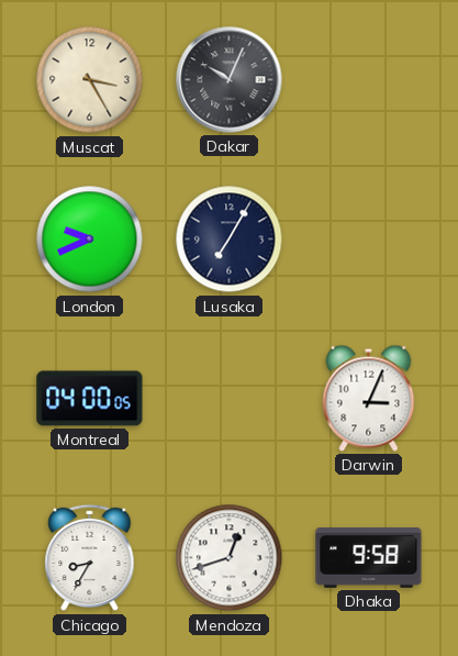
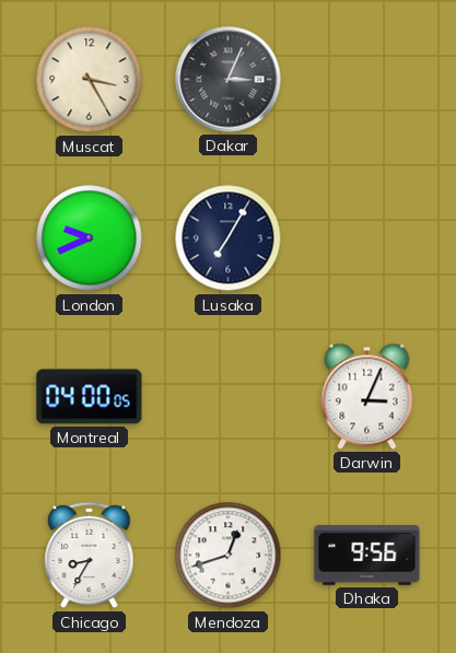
Dakar: 10:04 -> 3:04 (229, 80)
Dhaka: 9:58 -> 9:56 (367, 556)
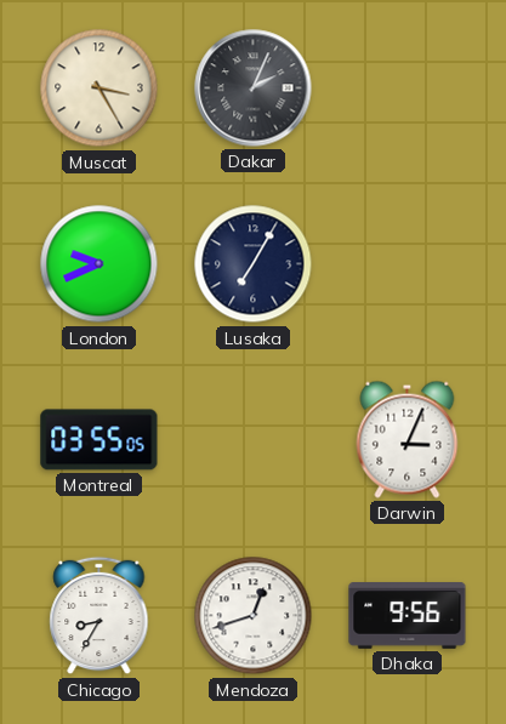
Dakar: 3:04 -> 2:04 (254, 89)
Montreal: 04:00 -> 03:55 (100, 440)
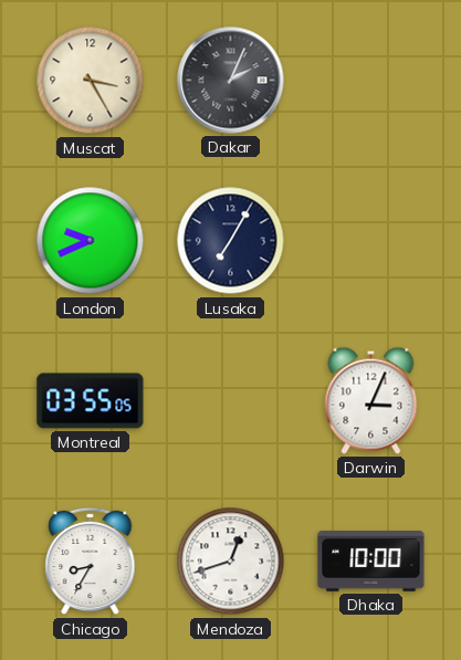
Dhaka: 9:56 -> 10:00 (371, 562)
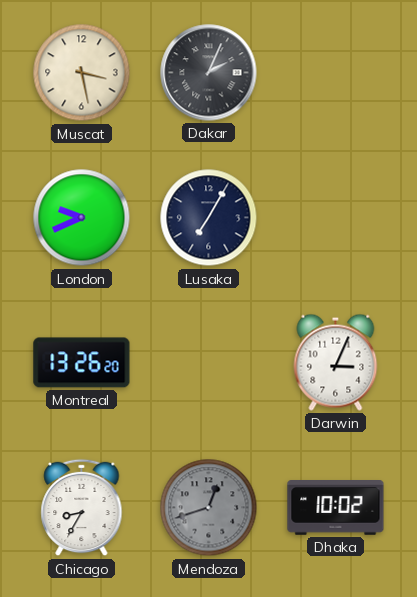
Muscat: 3:25 -> 3:28 (82, 73)
Montreal: 03:55 -> 13:26 (82, 363)
Mendoza dial: white -> grey (209, 508)
Dhaka: 10:00 -> 10:02 (336, 508)
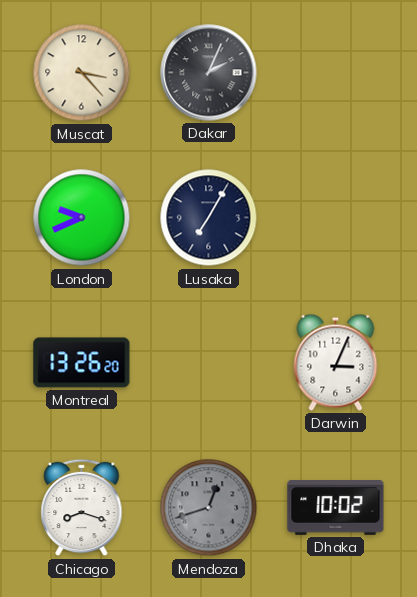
Muscat: 3:28 -> 3:23 (82, 73)
Chicago: 8:35 -> 8:18 (82, 508)
